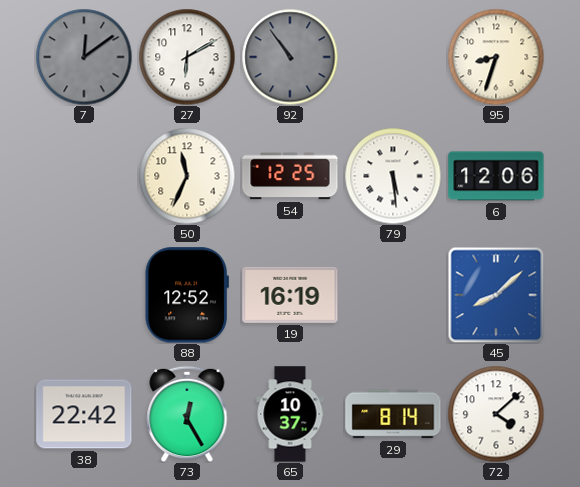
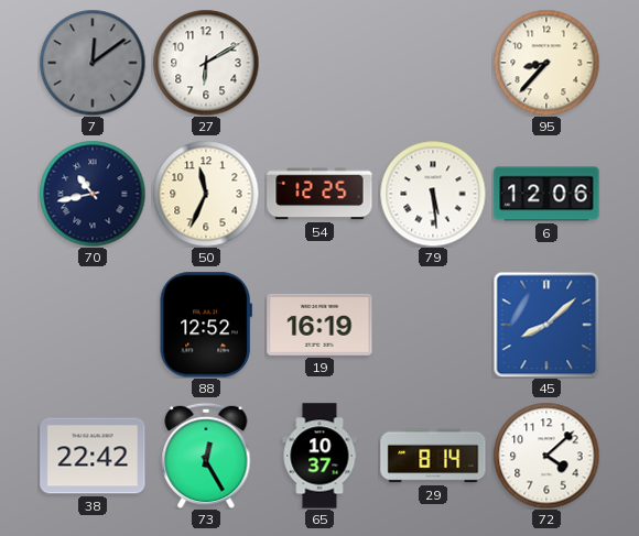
92: 10:54 -> none (290, 57)
95: 8:33 -> 8:37 (546, 63)
70: none -> 10:43 (93, 194)
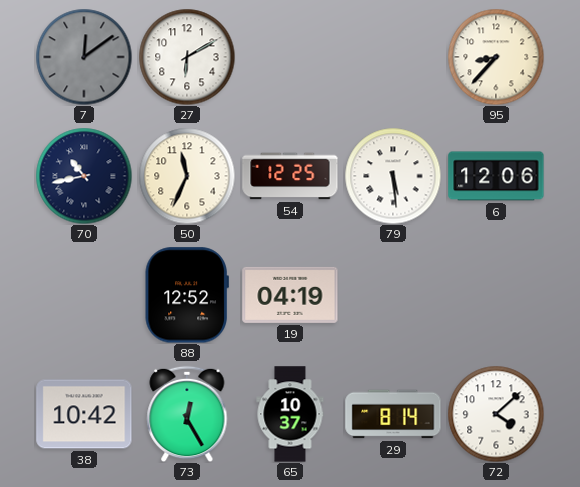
19: 16:19 -> 04:19 (290, 295)
45: 8:08 -> none (546, 325)
38: 22:42 -> 10:42 (84, 414)
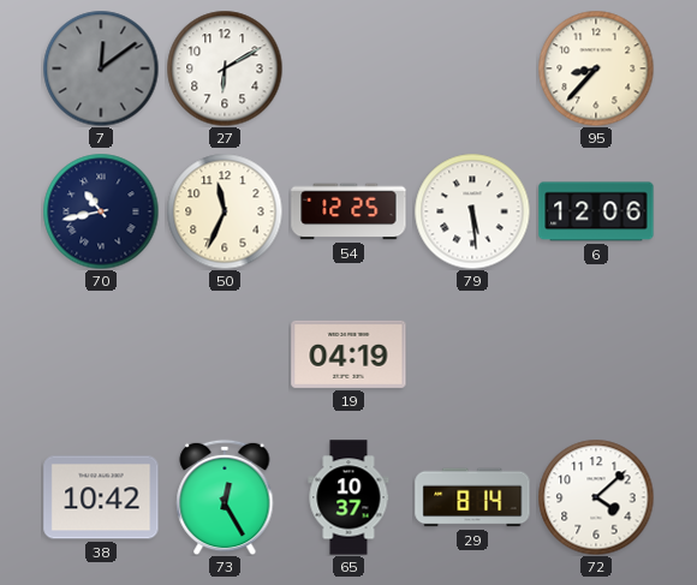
88: 12:52 -> none (187, 295)
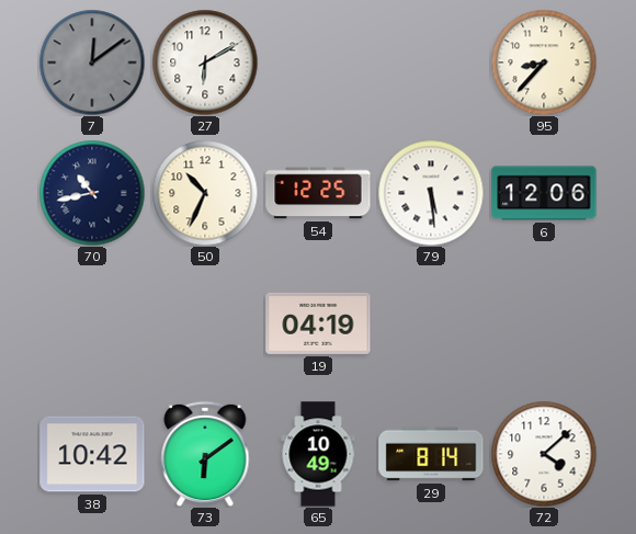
50: 11:34 -> 10:34 (205, 193)
73: 12:25 -> 6:09 (205, 454)
65: 10:37 -> 10:49 (318, 454)
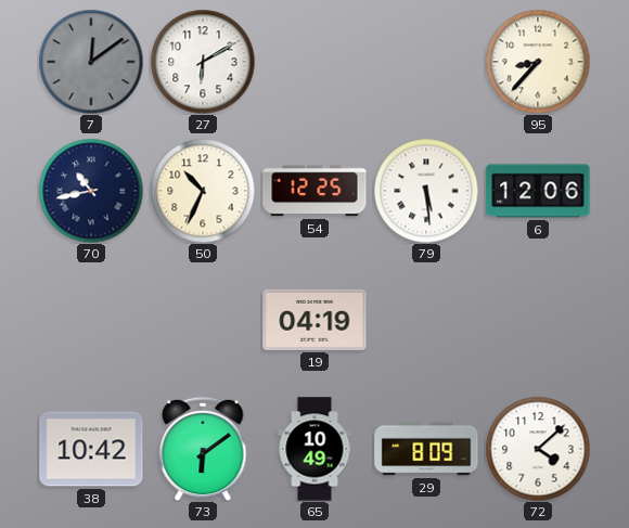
29: 8:14 -> 8:09 (426, 449)
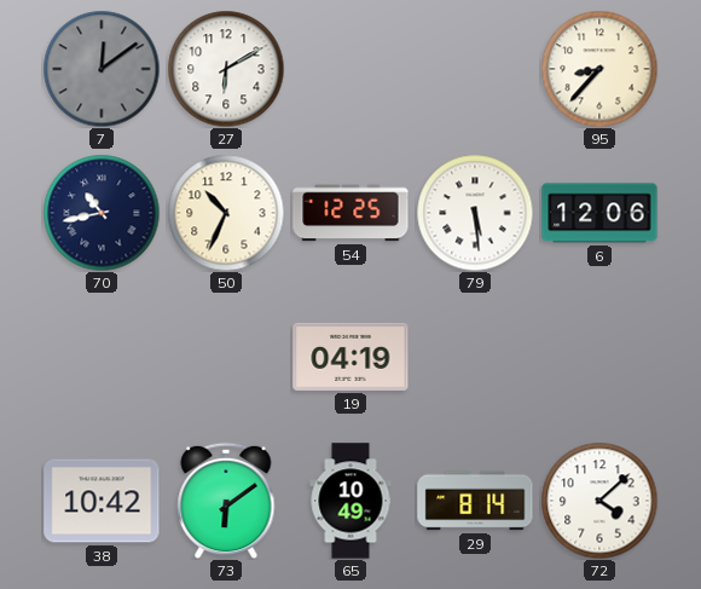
29: 8:09 -> 8:14 (475, 501)
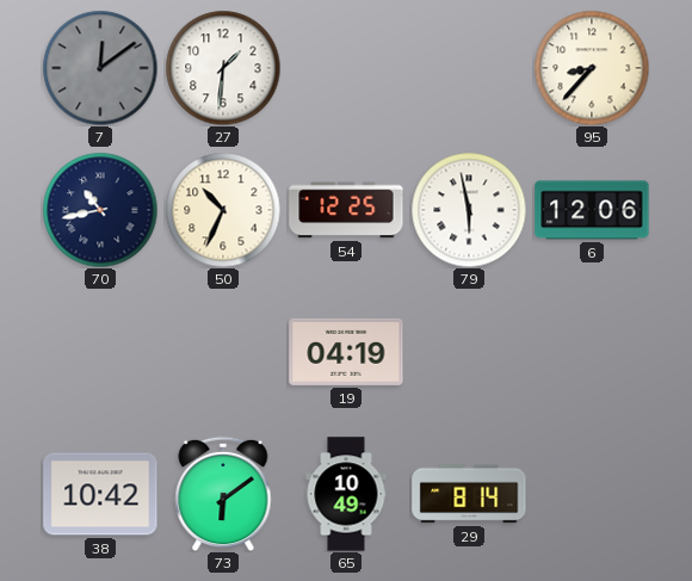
27: 6:10 -> 1:31 (223, 68)
79: 5:29 -> 5:58 (469, 210)
72: 4:08 -> none (599, 501)
